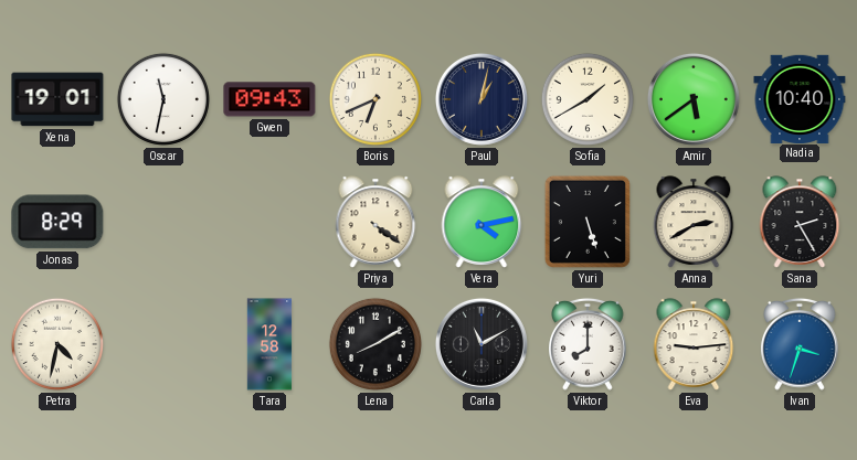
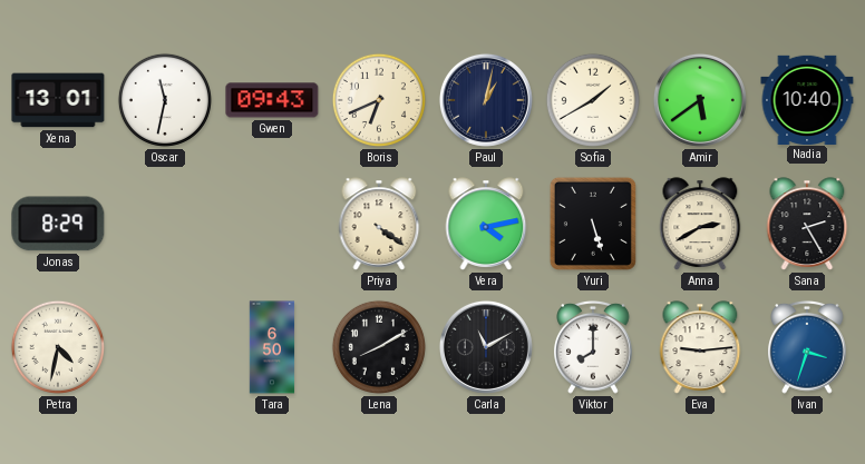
Xena: 19:01 -> 13:01 (58, 100)
Tara: 12:58 -> 6:50 (272, 347)
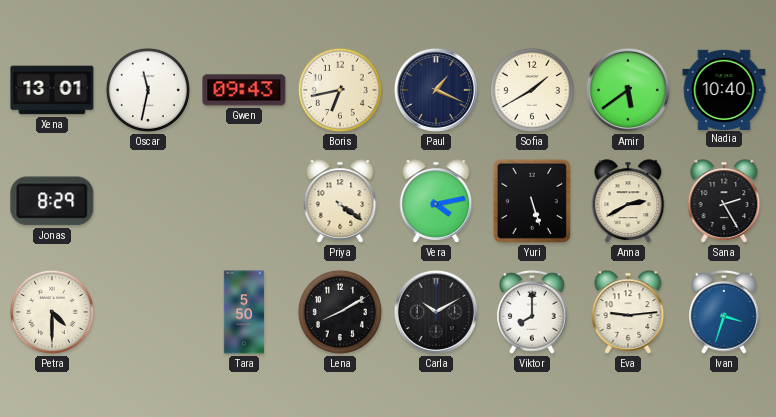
Boris: 6:41 -> 6:43 (340, 90)
Paul: 1:02 -> 1:19 (436, 90)
Petra: 4:32 -> 4:30 (52, 312)
Tara: 6:50 -> 5:50 (244, 312)
Carla: 11:10 -> 10:10 (436, 312)
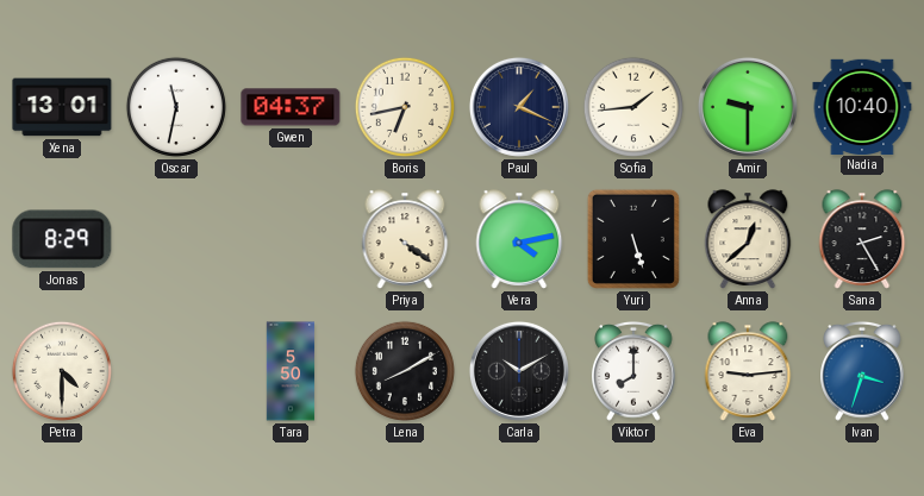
Gwen: 09:43 -> 04:37 (291, 107)
Sofia: 1:40 -> 1:44 (633, 107)
Amir: 5:39 -> 9:30 (748, 107)
Anna: 2:40 -> 12:38 (748, 239)
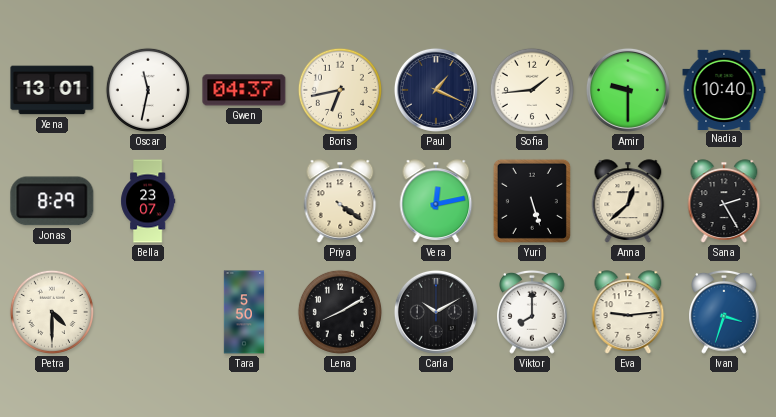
Bella: none -> 23:07 (148, 201)
Vera: 4:13 -> 12:13 (436, 201)
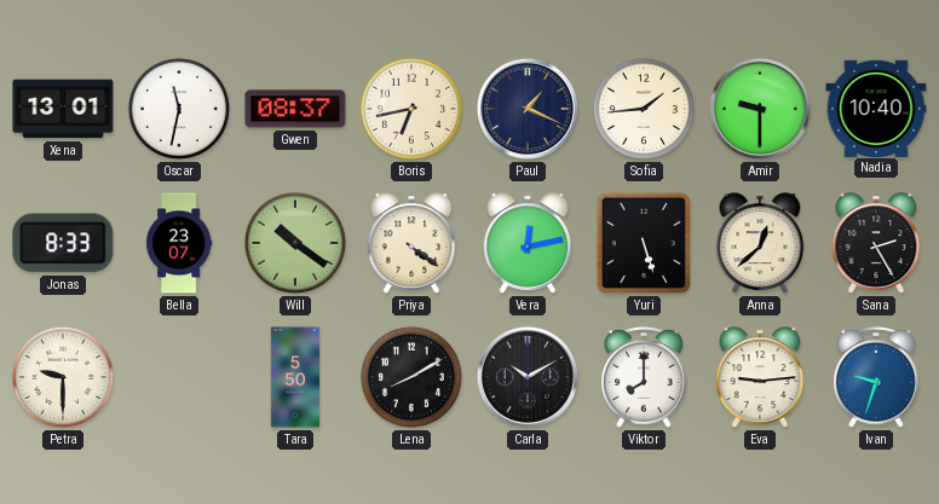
Gwen: 04:37 -> 08:37 (295, 109)
Jonas: 8:29 -> 8:33 (63, 243)
Will: none -> 10:21 (295, 243)
Petra: 4:30 -> 9:30 (63, 377)
Ivan: 3:33 -> 9:33 (876, 377)
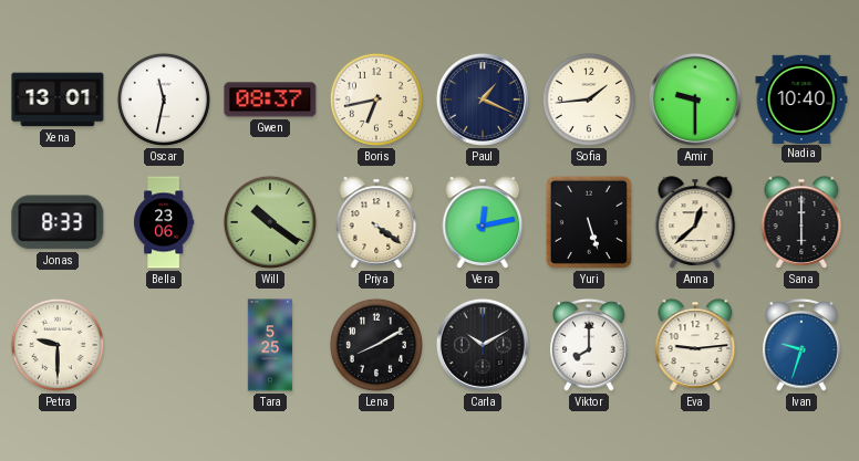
Bella: 23:07 -> 23:06 (164, 222)
Sana: 2:25 -> 6:00 (801, 222)
Tara: 5:50 -> 5:25 (270, 345)
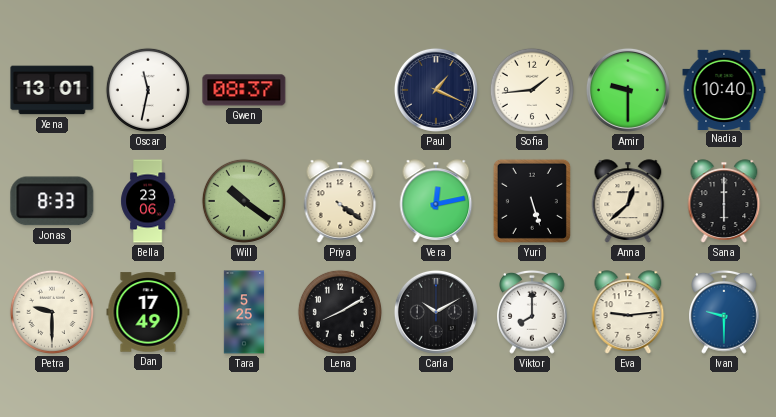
Boris: 6:43 -> none (376, 99)
Dan: none -> 17:49 (148, 312)
Ivan: 9:33 -> 9:30 (724, 312)
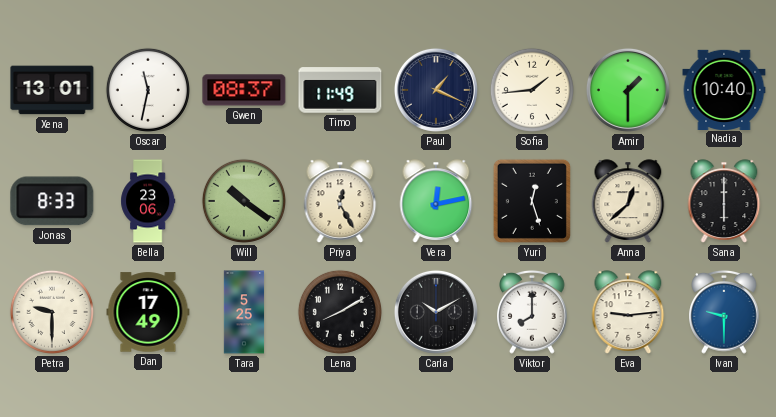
Timo: none -> 11:49 (340, 90)
Amir: 9:30 -> 1:30 (628, 90)
Priya: 4:21 -> 12:25 (340, 201)
Yuri: 5:27 -> 12:27 (532, 201)
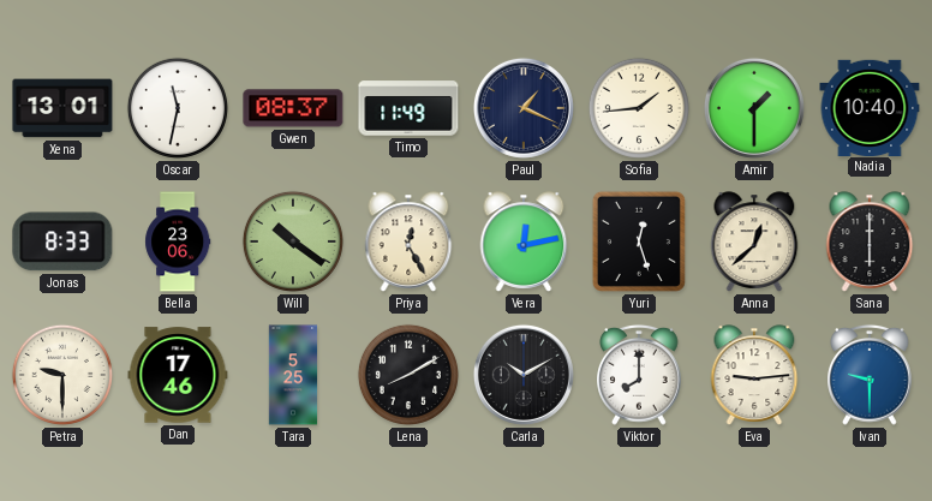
Dan: 17:49 -> 17:46 (178, 375)
